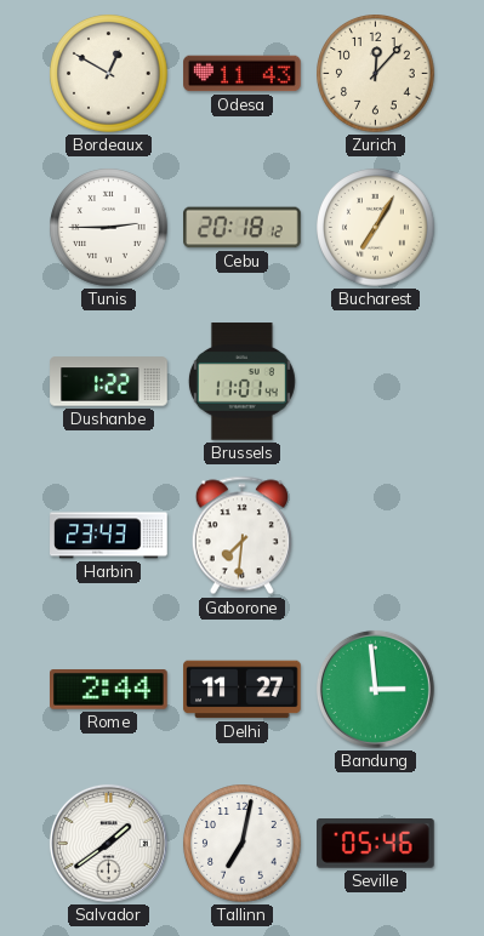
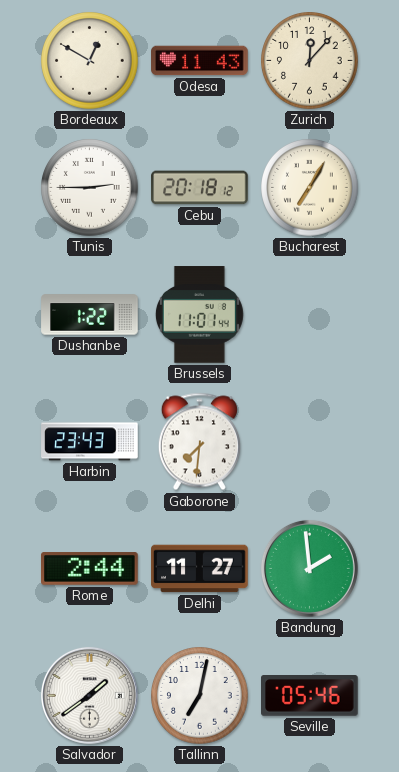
Bandung: 2:59 -> 1:59 (309, 568)
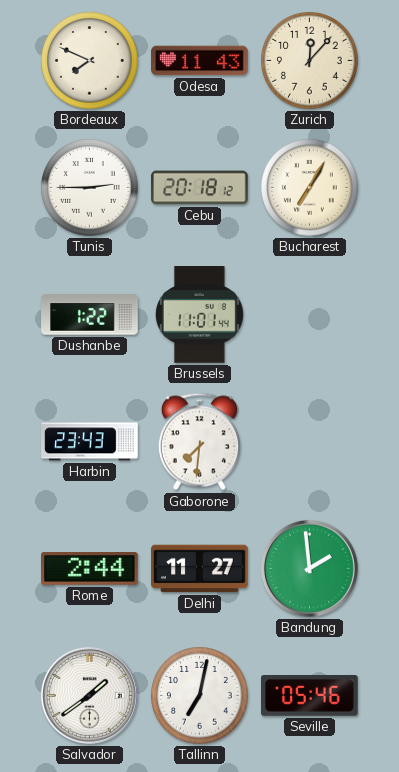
Bordeaux: 12:50 -> 7:49 (90, 61)
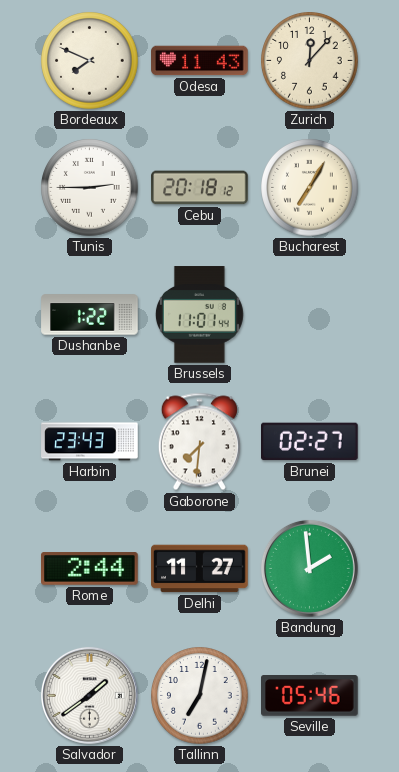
Brunei: none -> 02:27 (310, 442)
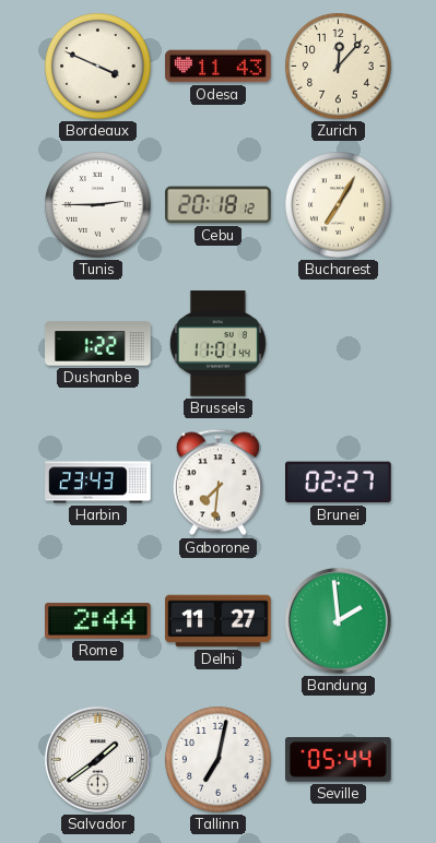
Bordeaux: 7:49 -> 3:49 (98, 67)
Seville: 05:46 -> 05:44 (339, 760)
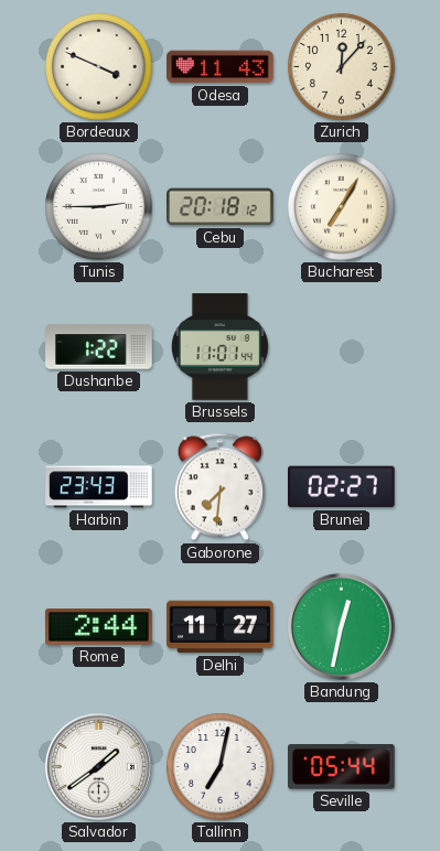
Bandung: 1:59 -> 12:32 (341, 626)
